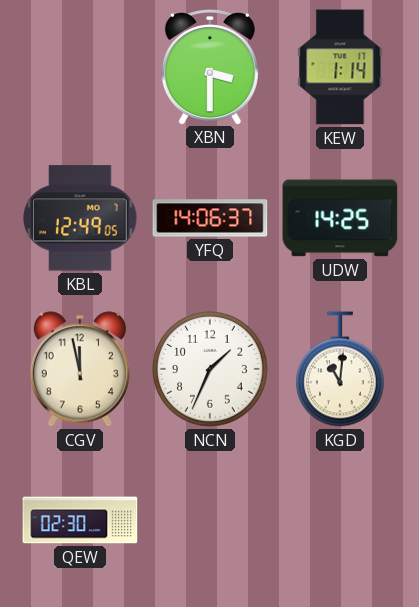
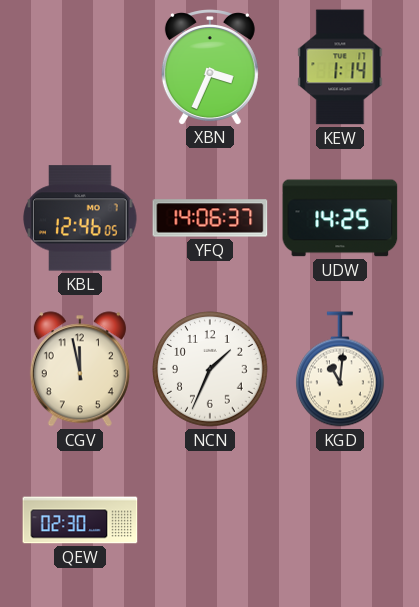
XBN: 3:30 -> 3:34 (210, 67)
KBL: 12:49 -> 12:46 (80, 218)
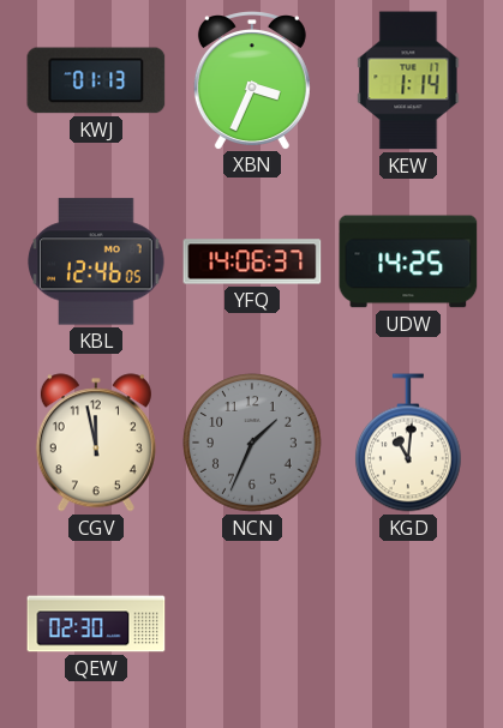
KWJ: none -> 01:13 (96, 80)
NCN dial: white -> grey (253, 444)
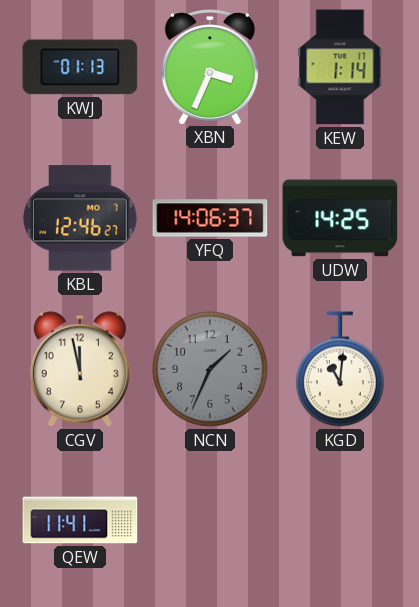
KBL: 12:46:05 -> 12:46:27 (80, 218)
QEW: 02:30 -> 11:41 (80, 520)
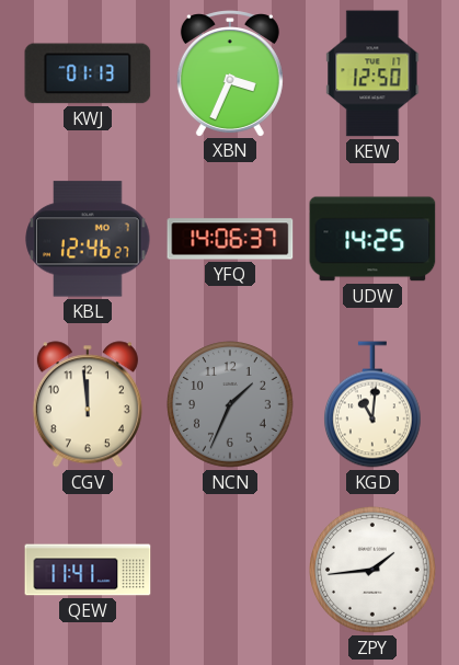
KEW: 1:14 -> 12:50 (372, 73)
CGV: 11:58 -> 11:59 (88, 404)
ZPY: none -> 1:44 (374, 571)
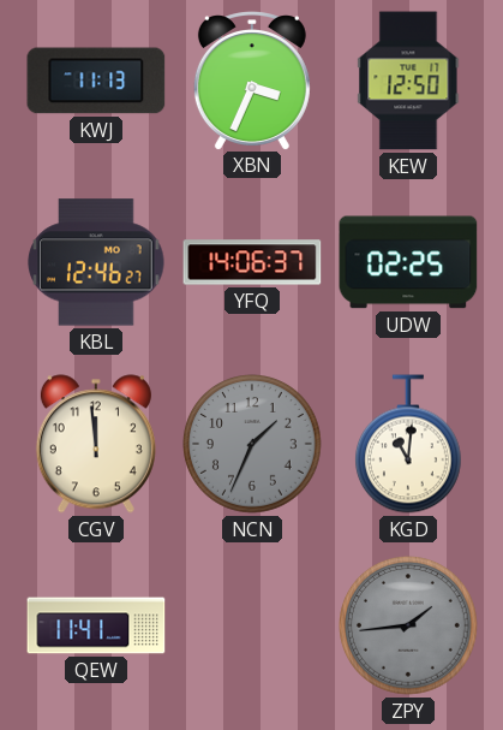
KWJ: 01:13 -> 11:13 (96, 81)
UDW: 14:25 -> 02:25 (408, 262)
ZPY dial: white -> grey (409, 627)
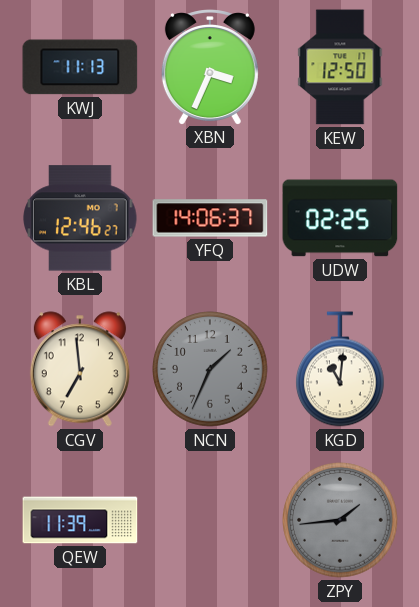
CGV: 11:59 -> 6:59 (80, 369)
QEW: 11:41 -> 11:39 (80, 520)
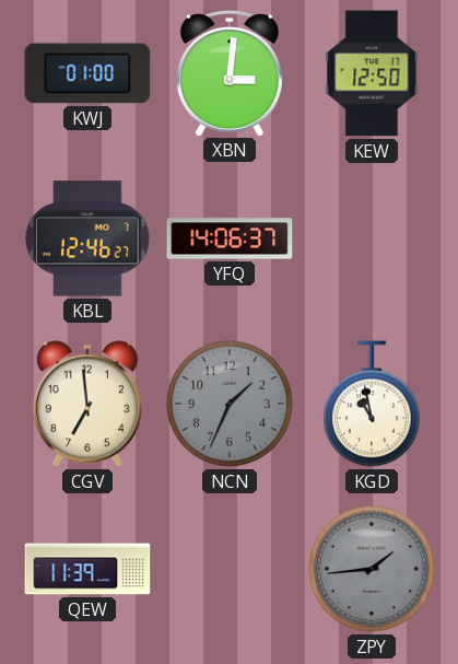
KWJ: 11:13 -> 01:00 (87, 73)
XBN: 3:34 -> 3:01 (230, 73)
UDW: 02:25 -> none (340, 218)
KGD: 11:01 -> 10:58 (372, 404)
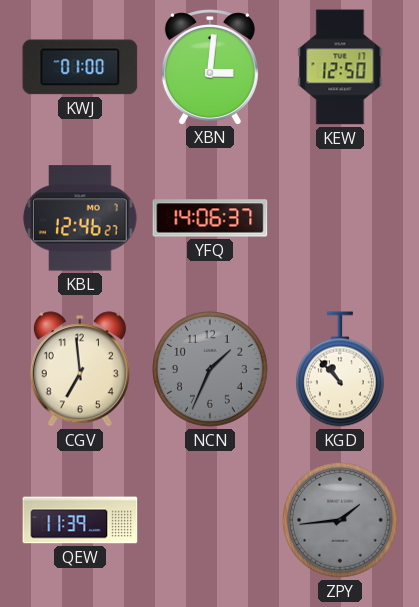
KGD: 10:58 -> 10:53 (340, 369)
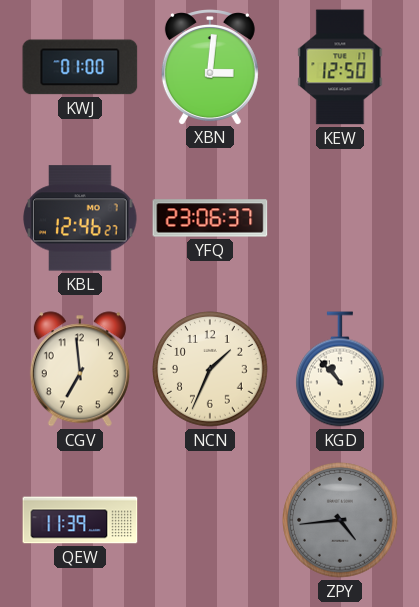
YFQ: 14:06 -> 23:06 (210, 218)
NCN dial: grey -> cream (211, 370)
ZPY: 1:44 -> 4:44 (341, 521)
